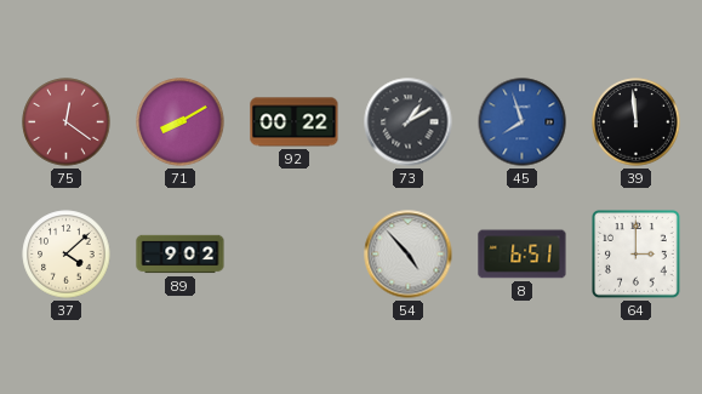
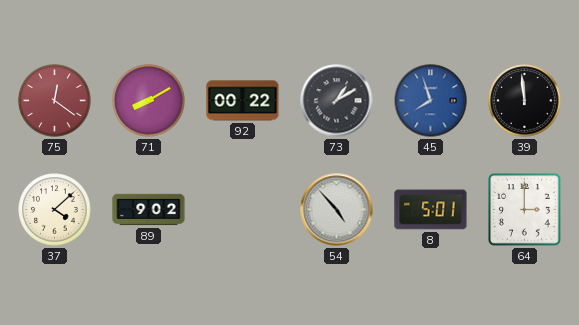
8: 6:51 -> 5:01 (431, 210)
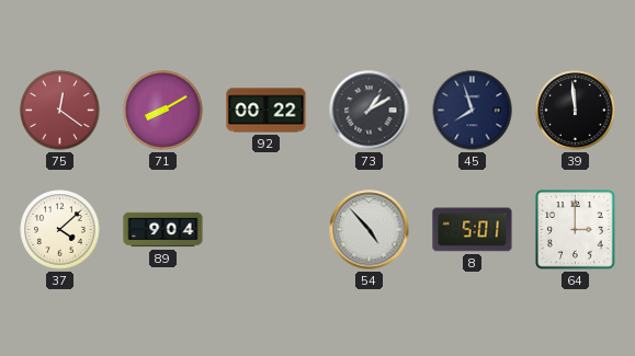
45 dial: blue -> navy (473, 111)
89: 9:02 -> 9:04 (163, 230)
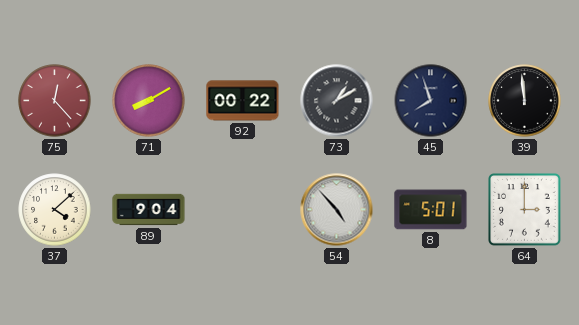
75: 12:21 -> 12:23 (55, 101)
